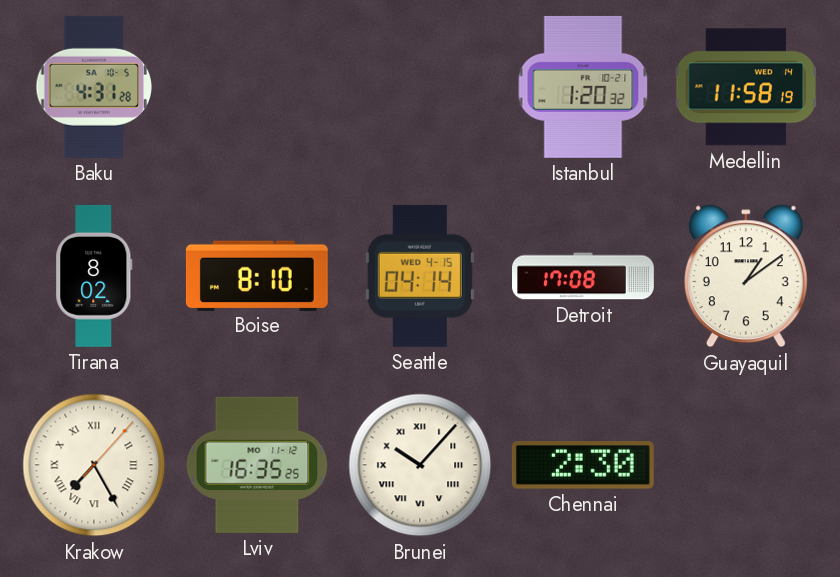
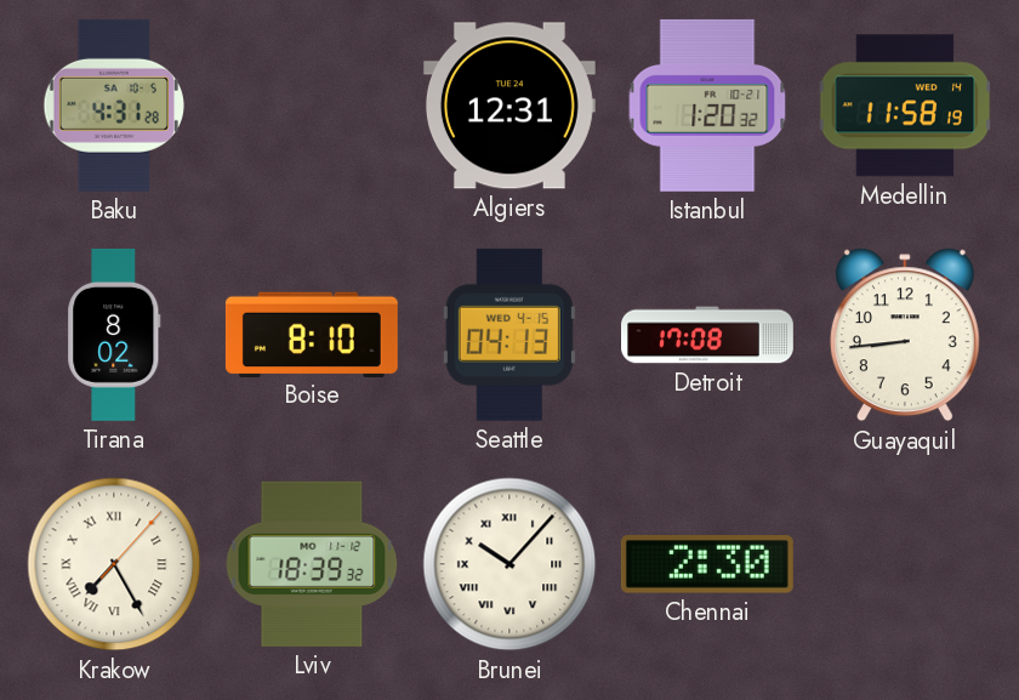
Algiers: none -> 12:31 (509, 106)
Seattle: 04:14 -> 04:13 (509, 335)
Guayaquil: 1:09 -> 8:44 (905, 335)
Lviv: 16:35 -> 18:39 (312, 564)
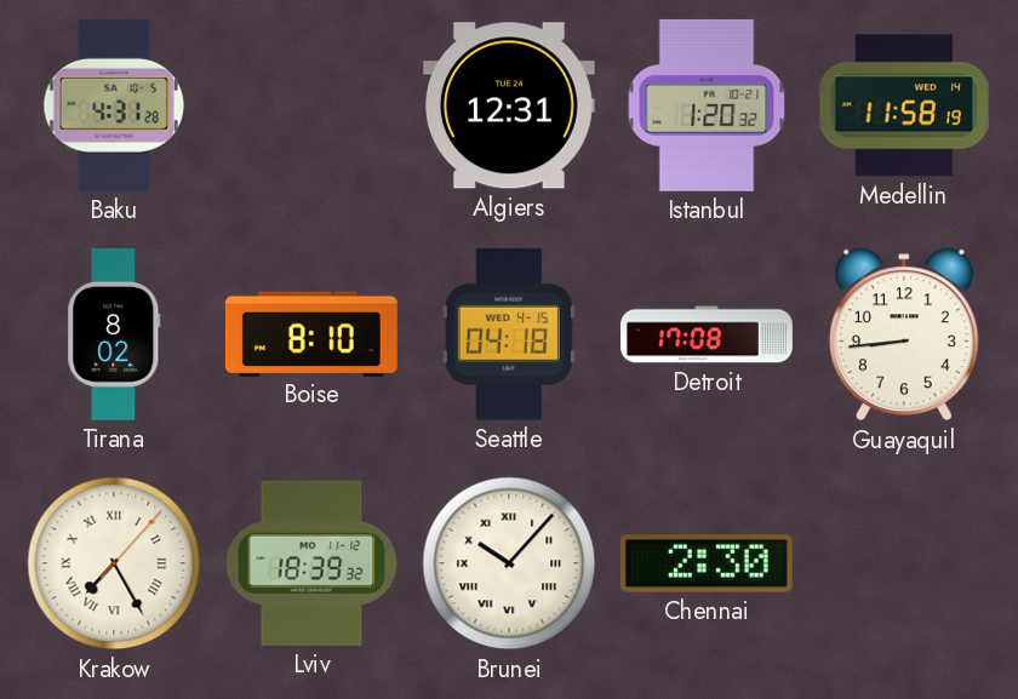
Seattle: 04:13 -> 04:18 (509, 334)
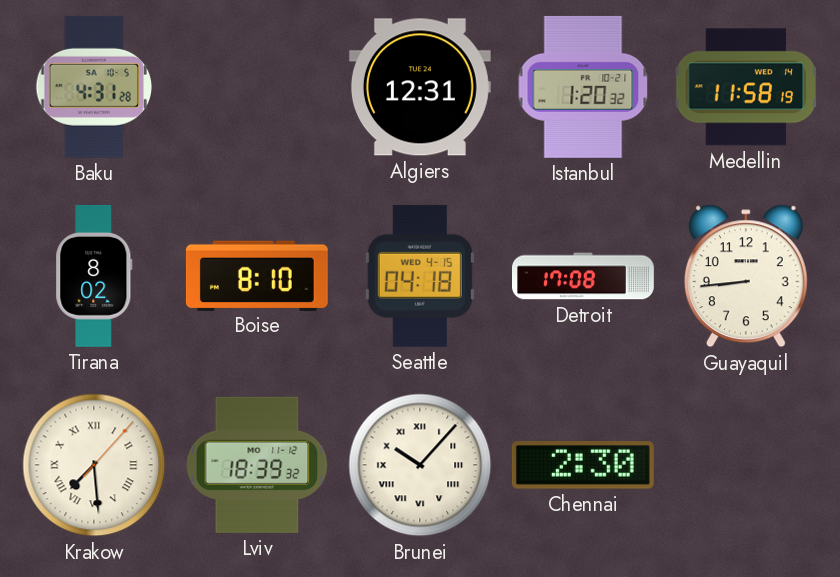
Krakow: 7:25 -> 7:29 (94, 465)
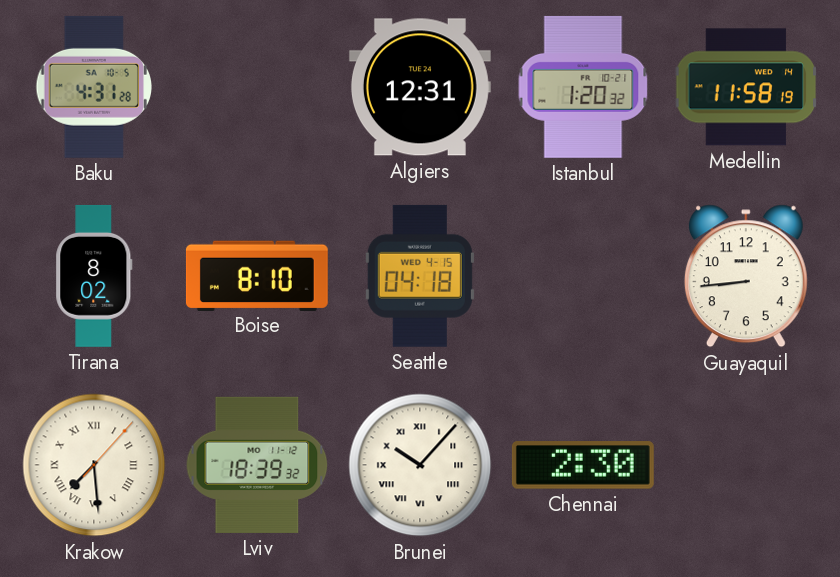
Detroit: 17:08 -> none (584, 276)
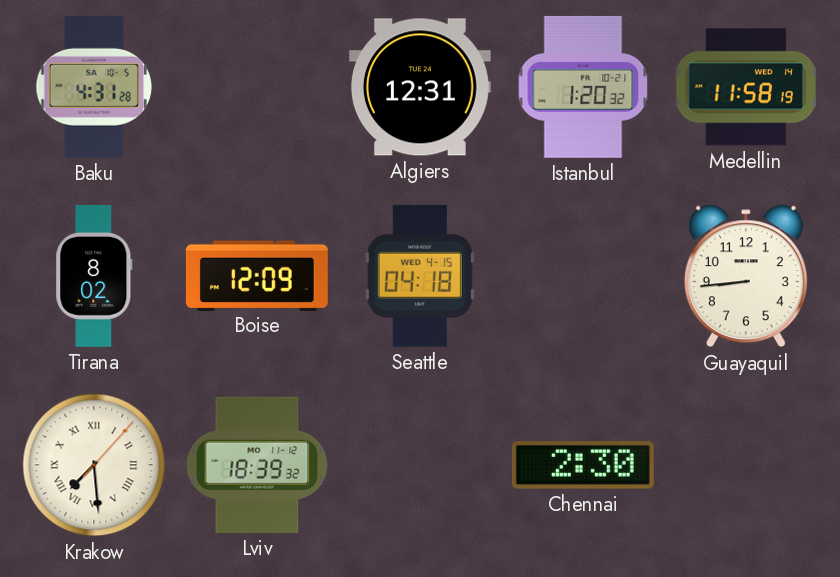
Boise: 8:10 -> 12:09 (257, 275)
Brunei: 10:07 -> none (420, 465)
